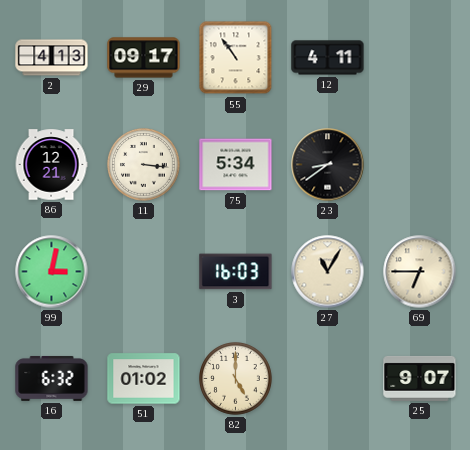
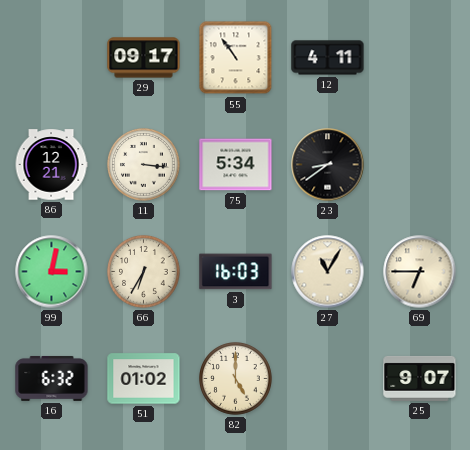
2: 4:13 -> none (52, 58)
66: none -> 6:35 (144, 272)
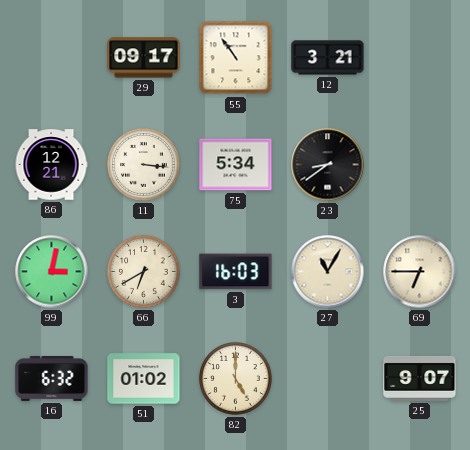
12: 4:11 -> 3:21 (328, 58)
66: 6:35 -> 6:40 (144, 272)
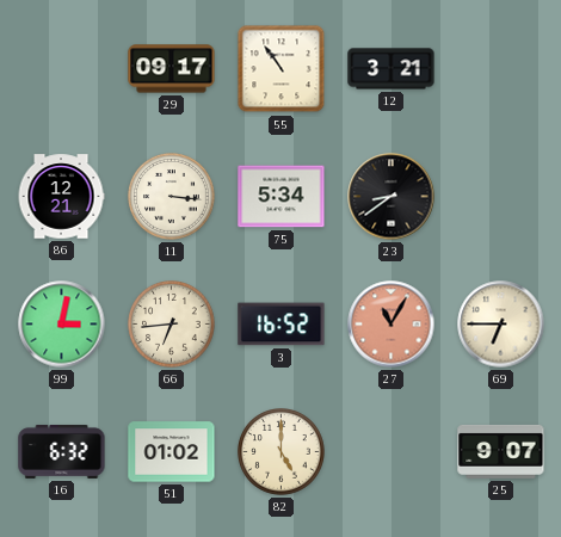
66: 6:40 -> 6:44 (172, 325)
3: 16:03 -> 16:52 (282, 325)
27 dial: cream -> salmon (392, 325)
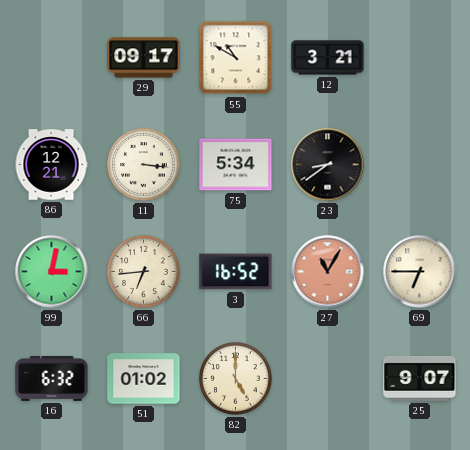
55: 10:54 -> 10:50 (236, 58)
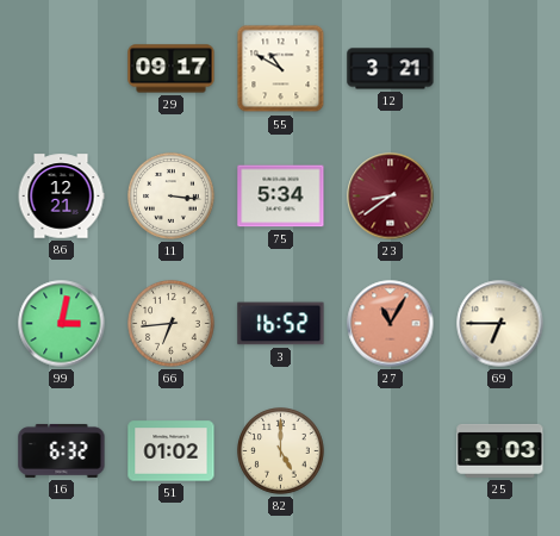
23 dial: black -> burgundy (391, 197)
25: 9:07 -> 9:03 (500, 450)
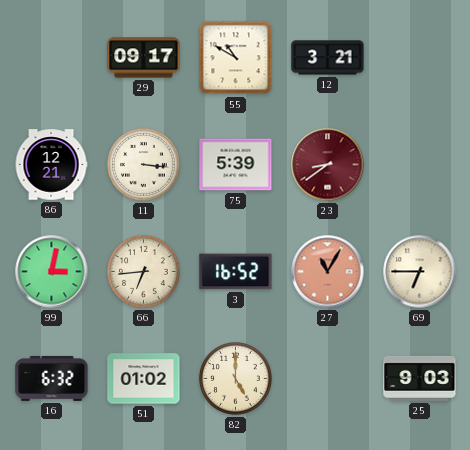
75: 5:34 -> 5:39 (236, 165)
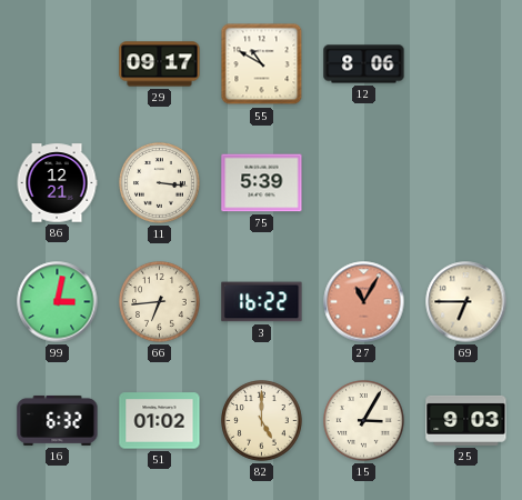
12: 3:21 -> 8:06 (364, 64)
23: 8:39 -> none (328, 165)
3: 16:52 -> 16:22 (262, 302)
15: none -> 3:05 (364, 421)
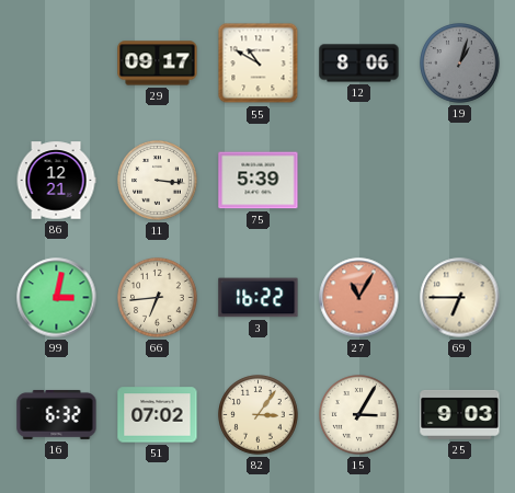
19: none -> 1:03 (460, 64)
51: 01:02 -> 07:02 (158, 415)
82: 5:00 -> 3:06 (259, 415)
